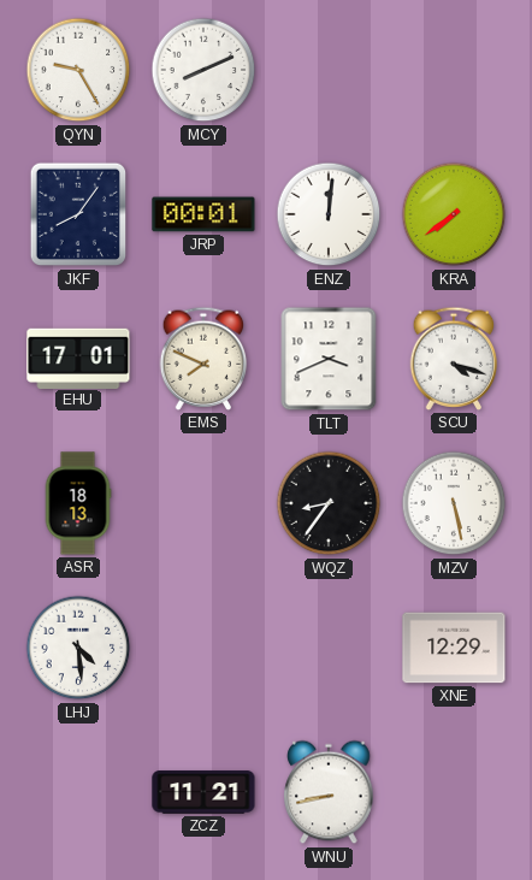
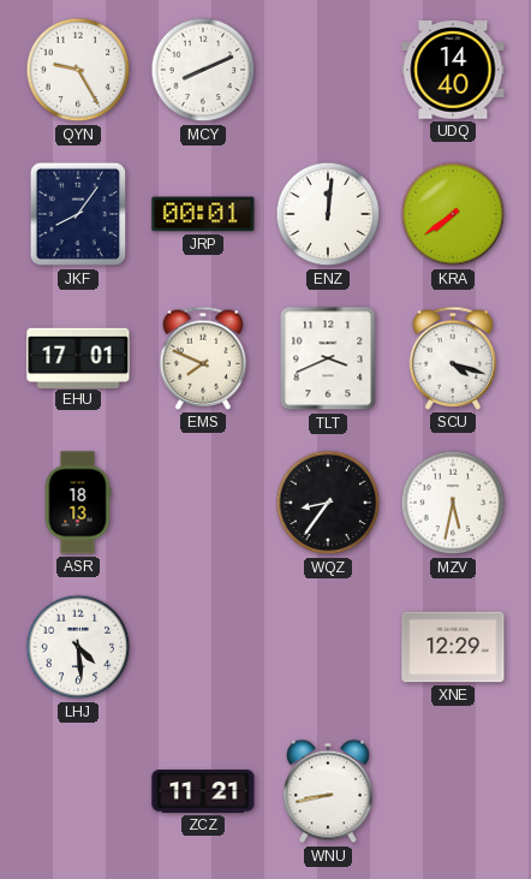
UDQ: none -> 14:40 (453, 70)
MZV: 5:28 -> 5:32 (453, 503)
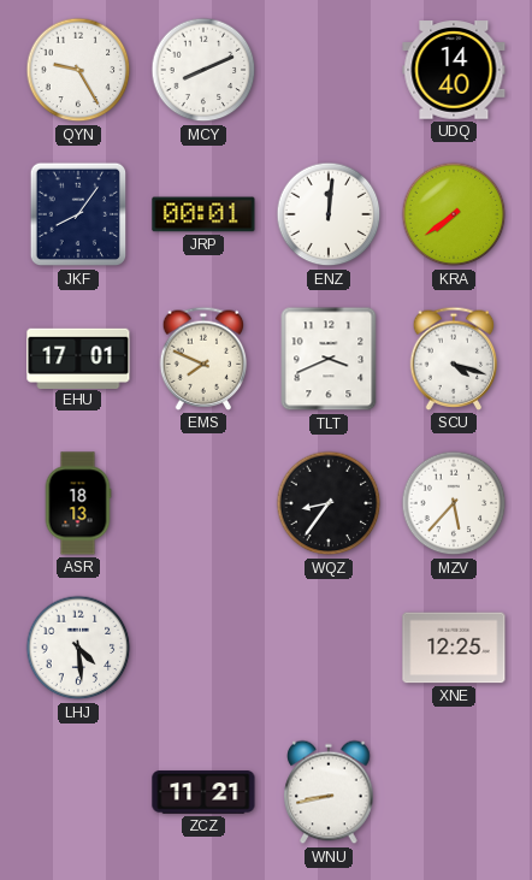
MZV: 5:32 -> 5:37 (454, 503)
XNE: 12:29 -> 12:25 (454, 648)
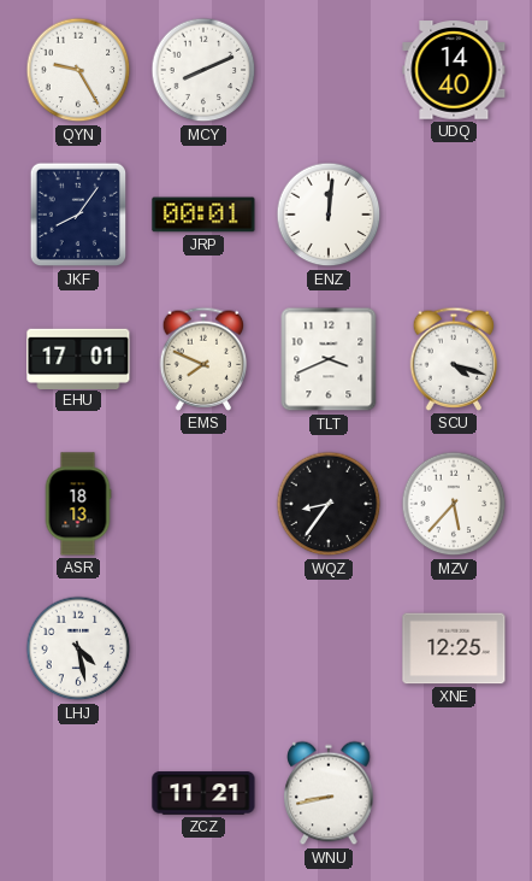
KRA: 7:39 -> none (454, 214)
LHJ: 4:29 -> 4:28 (78, 648)
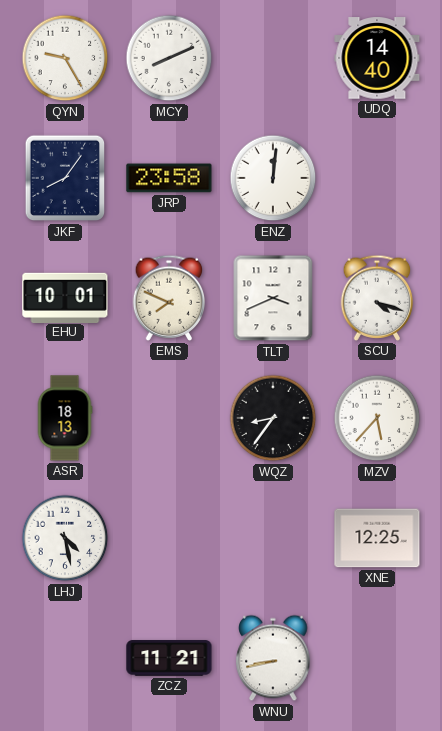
JRP: 00:01 -> 23:58 (169, 178)
EHU: 17:01 -> 10:01 (65, 297)
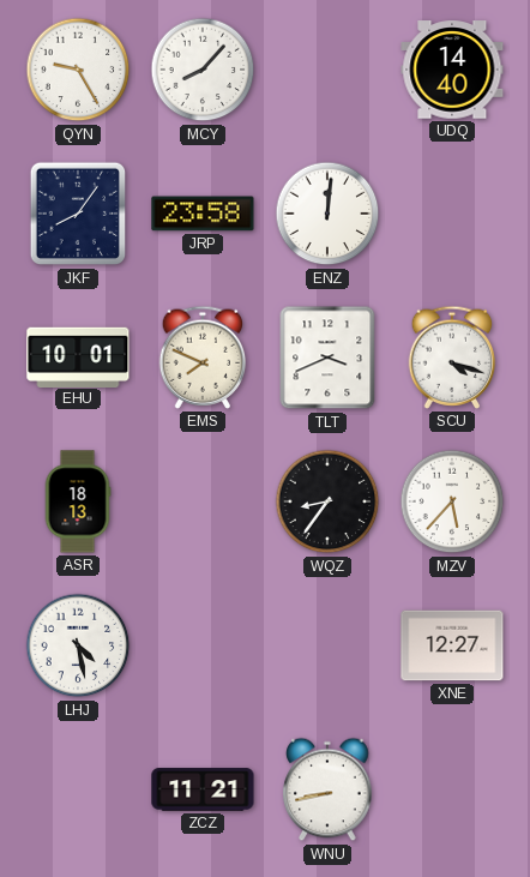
MCY: 8:11 -> 8:07 (203, 70)
XNE: 12:25 -> 12:27 (452, 645)
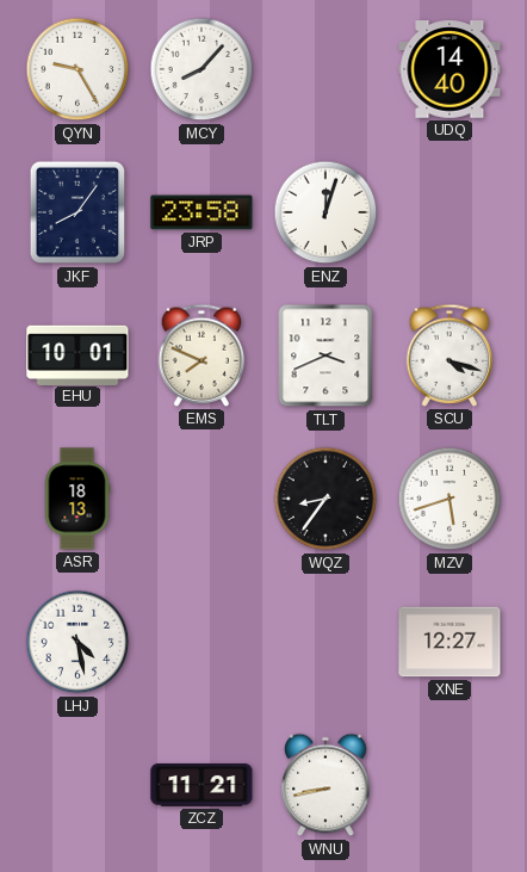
ENZ: 12:01 -> 12:03 (325, 212)
MZV: 5:37 -> 5:42 (449, 499)
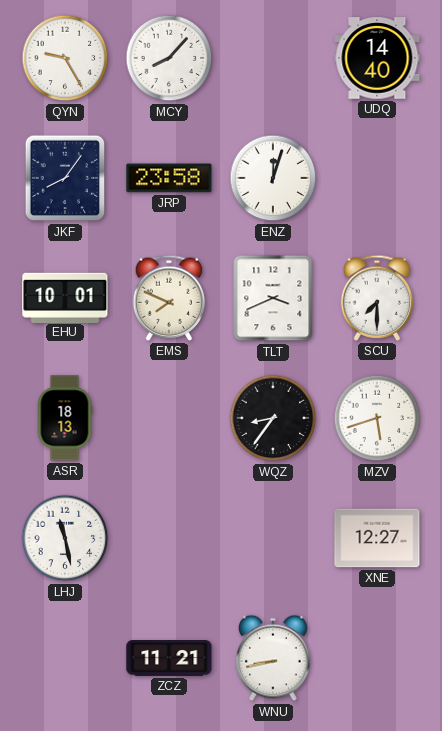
SCU: 4:18 -> 7:30 (377, 298)
LHJ: 4:28 -> 11:28 (65, 538)
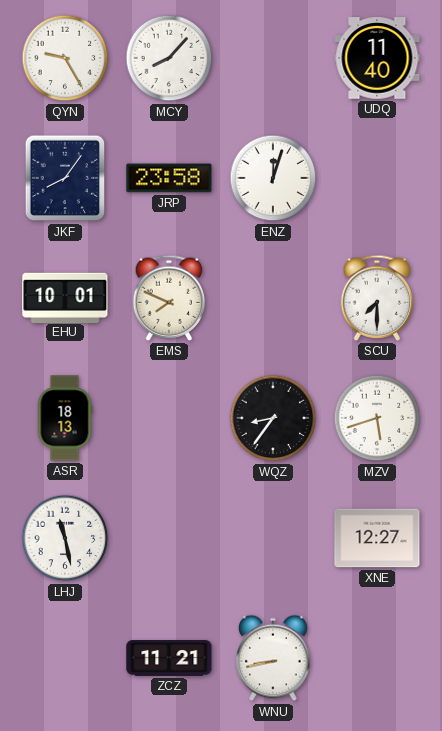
UDQ: 14:40 -> 11:40 (377, 58)
TLT: 3:41 -> none (273, 298)
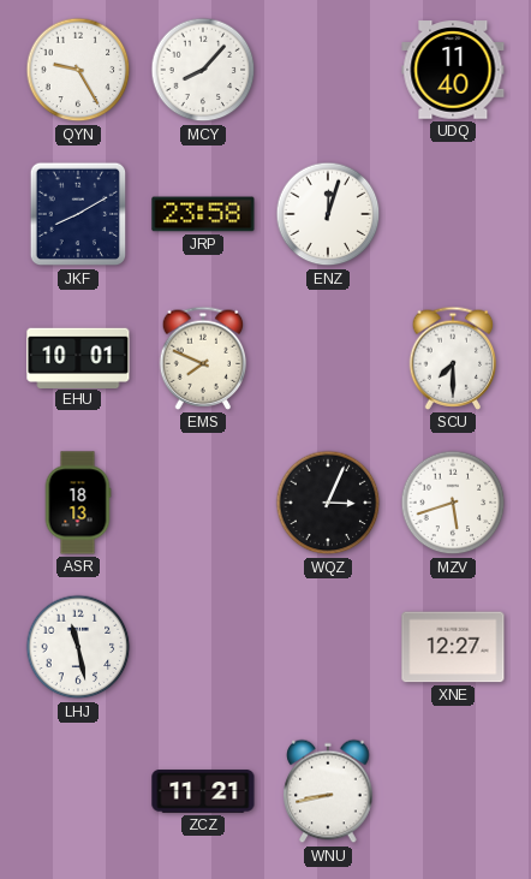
JKF: 8:06 -> 8:10 (78, 214)
WQZ: 8:36 -> 3:04 (328, 503)
